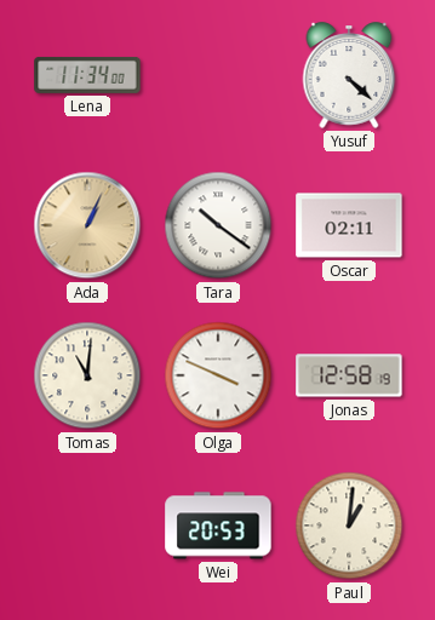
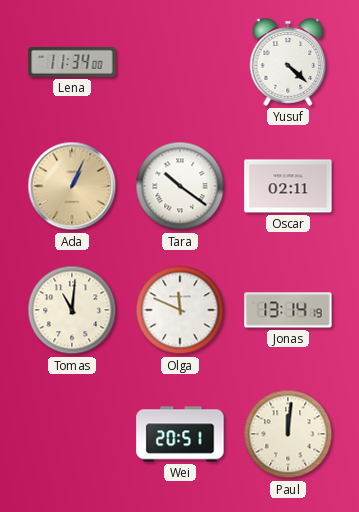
Olga: 3:49 -> 11:49 (180, 310)
Jonas: 12:58 -> 13:14 (288, 310)
Wei: 20:53 -> 20:51 (180, 434)
Paul: 1:01 -> 12:01 (288, 434)
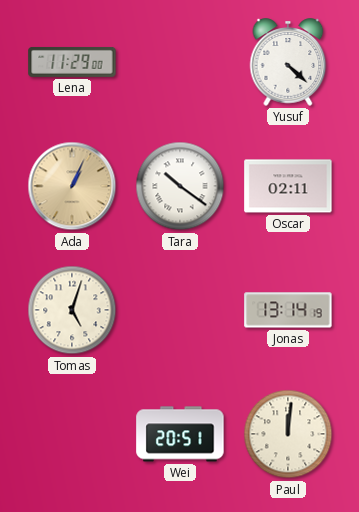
Lena: 11:34 -> 11:29 (72, 62)
Tomas: 11:01 -> 5:03 (72, 310)
Olga: 11:49 -> none (180, 310)
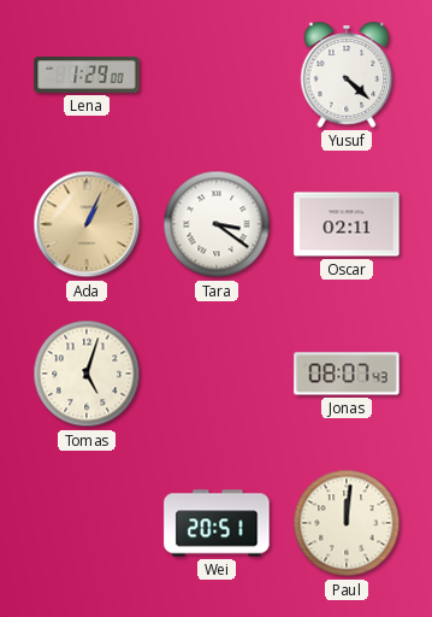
Lena: 11:29 -> 1:29 (87, 75)
Tara: 10:21 -> 3:21 (217, 224)
Jonas: 13:14 -> 08:07 (347, 374)
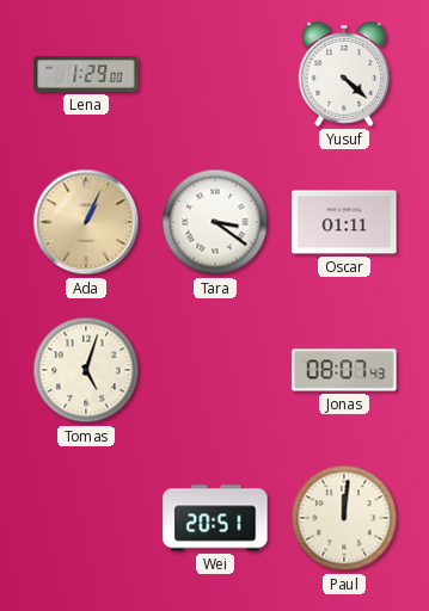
Oscar: 02:11 -> 01:11 (344, 222)
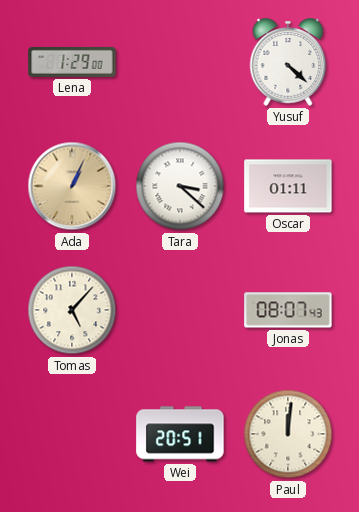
Tara: 3:21 -> 3:22 (180, 186)
Tomas: 5:03 -> 5:07 (72, 310)
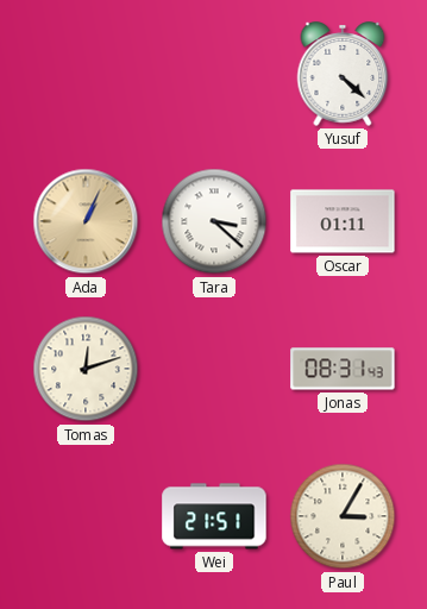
Lena: 1:29 -> none (72, 62)
Tomas: 5:07 -> 12:12 (86, 369)
Jonas: 08:07 -> 08:31 (343, 369)
Wei: 20:51 -> 21:51 (214, 516)
Paul: 12:01 -> 3:05 (343, 516)
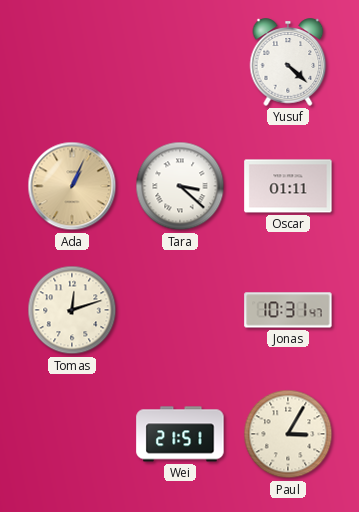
Jonas: 08:31 -> 10:31 (288, 310)
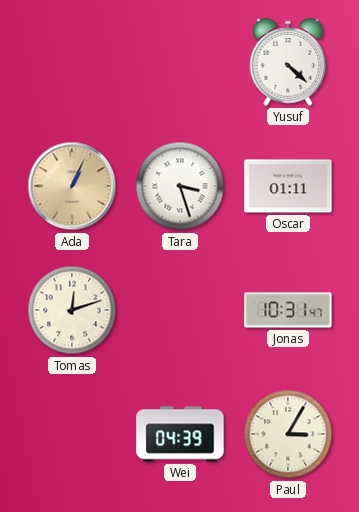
Tara: 3:22 -> 3:27 (180, 186)
Wei: 21:51 -> 04:39 (180, 434)
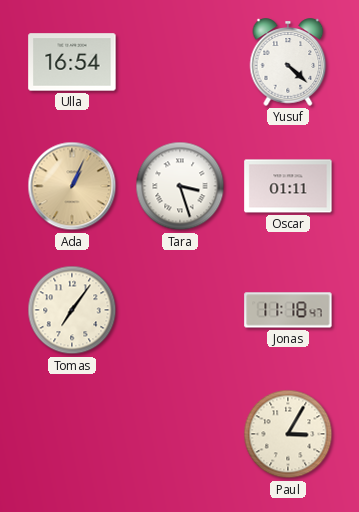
Ulla: none -> 16:54 (72, 62)
Tomas: 12:12 -> 7:06 (72, 310)
Jonas: 10:31 -> 11:18 (288, 310)
Wei: 04:39 -> none (180, 434)
